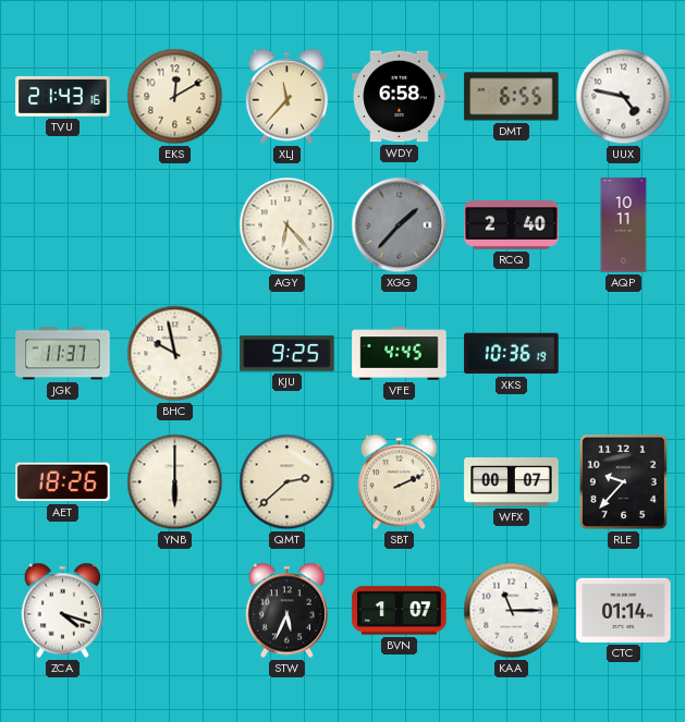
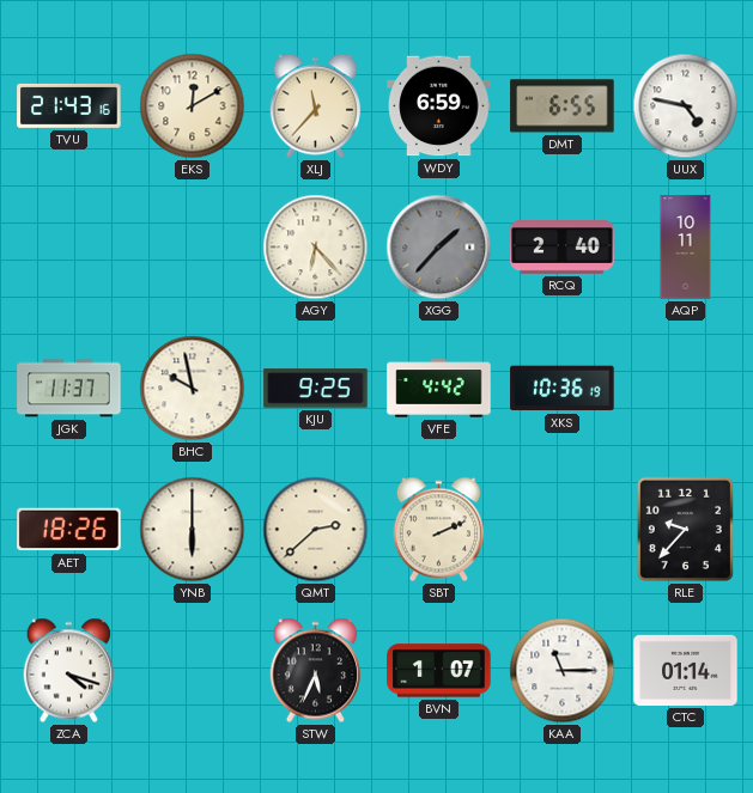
WDY: 6:58 -> 6:59 (439, 106)
VFE: 4:45 -> 4:42 (439, 389)
WFX: 00:07 -> none (512, 482)
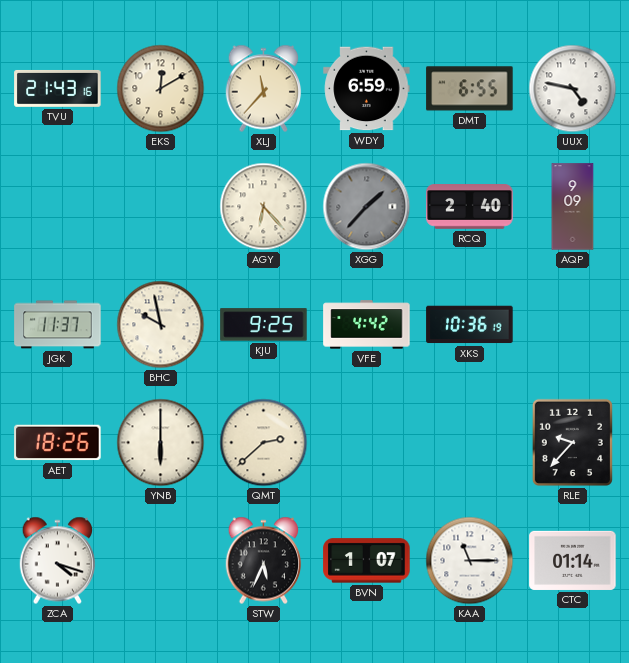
AQP: 10:11 -> 9:09 (573, 207)
SBT: 2:11 -> none (439, 530)
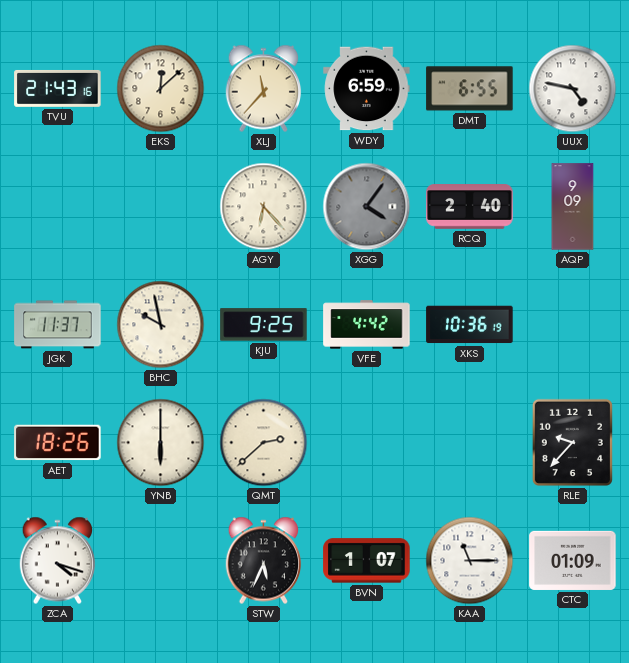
EKS: 12:10 -> 12:08 (161, 89)
XGG: 1:37 -> 4:06 (367, 207)
CTC: 01:14 -> 01:09 (573, 560)
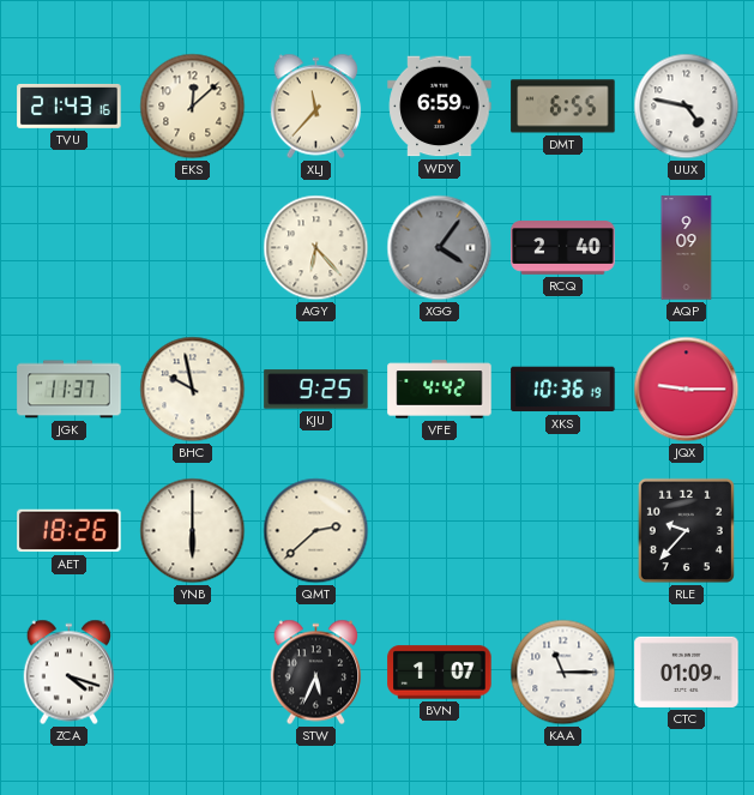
JQX: none -> 9:15 (687, 390)
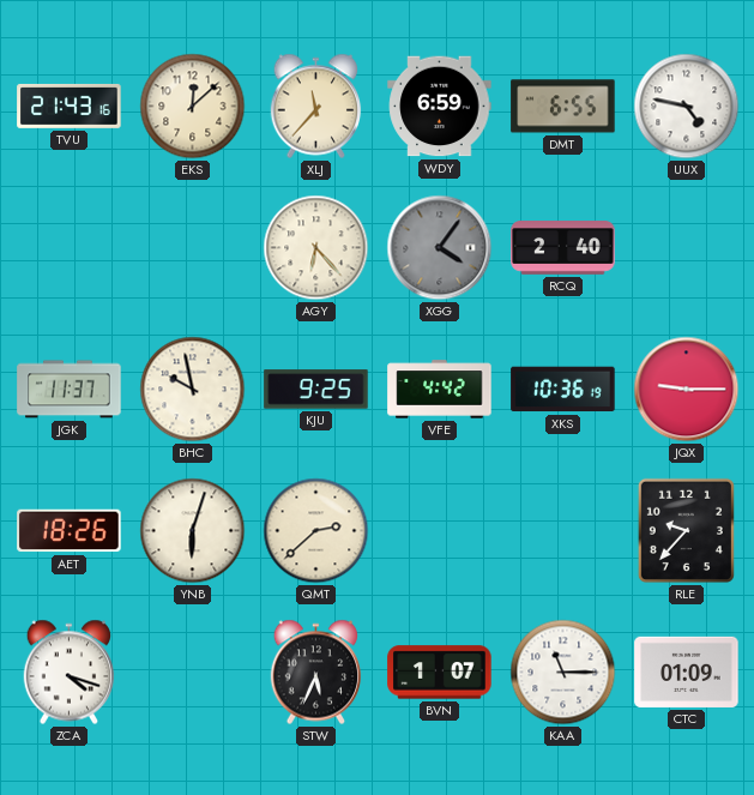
AQP: 9:09 -> none (687, 248)
YNB: 6:00 -> 6:03 (193, 531)
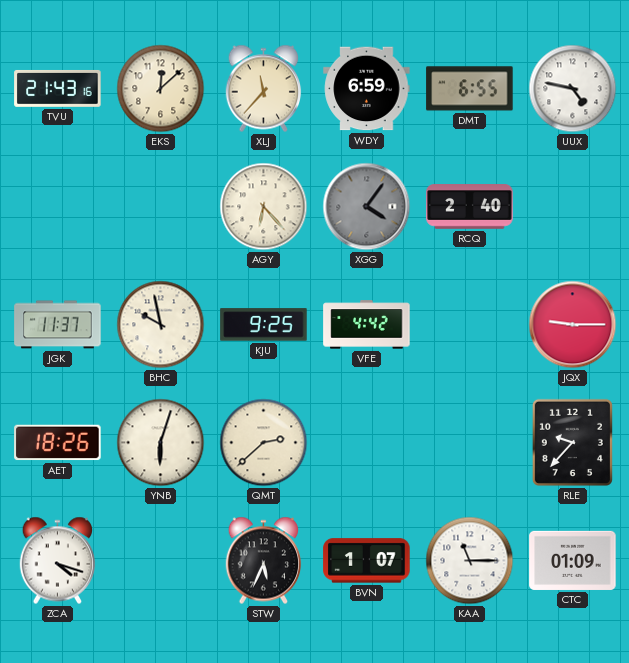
XKS: 10:36 -> none (563, 390)
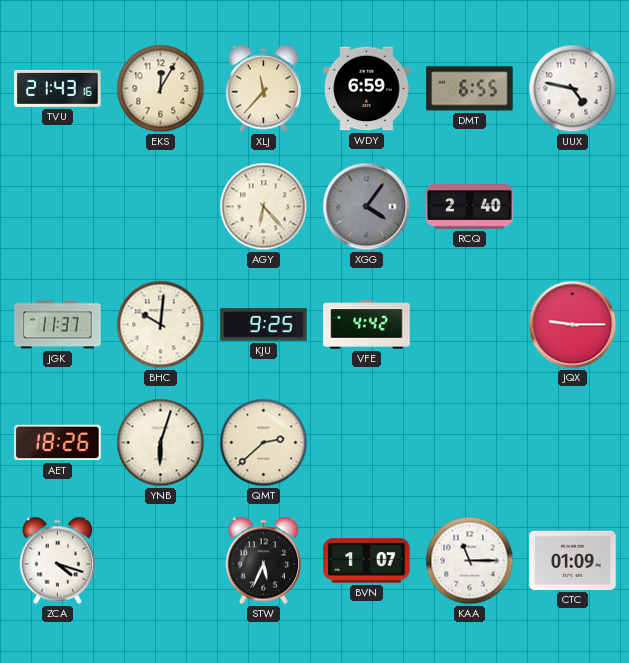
EKS: 12:08 -> 12:05 (161, 89)
BHC: 9:58 -> 10:01 (161, 325)
RLE: 9:37 -> none (572, 442)
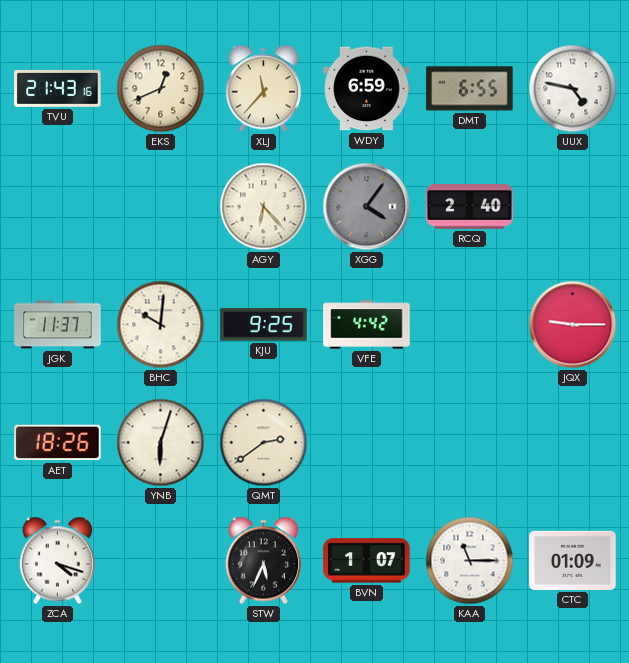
EKS: 12:05 -> 12:41 (161, 89)
QMT: 2:38 -> 2:39 (264, 443)
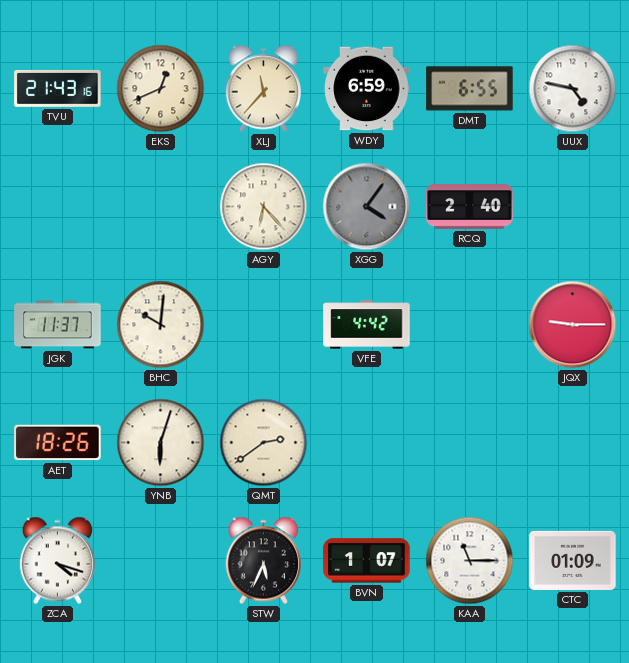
KJU: 9:25 -> none (264, 325)
